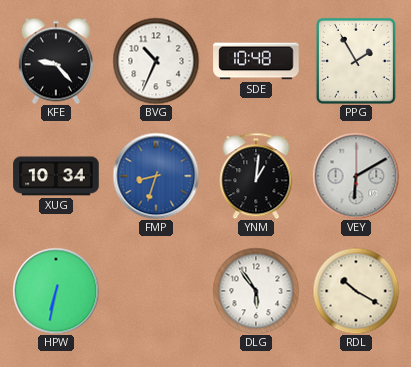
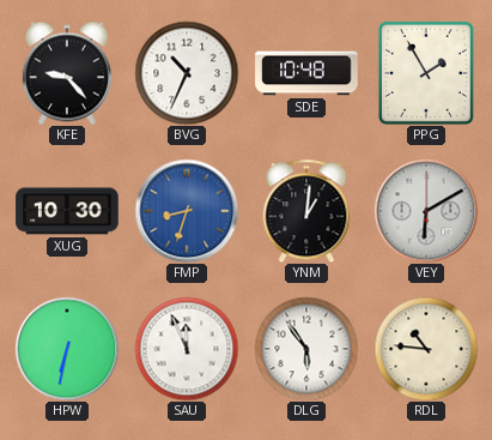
XUG: 10:34 -> 10:30 (67, 211)
SAU: none -> 11:56 (187, 349)
RDL: 10:20 -> 10:46 (426, 349)
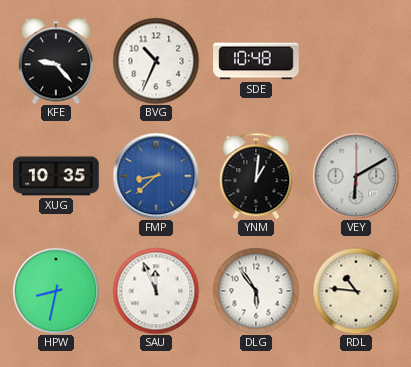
PPG: 1:55 -> none (426, 73)
XUG: 10:30 -> 10:35 (56, 176)
FMP: 8:33 -> 8:38 (156, 176)
HPW: 6:32 -> 8:32 (56, 291)
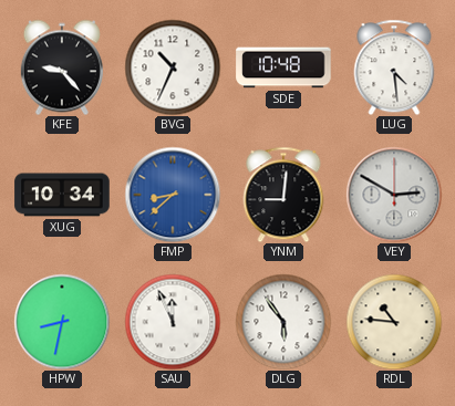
LUG: none -> 4:29 (394, 67)
XUG: 10:35 -> 10:34 (62, 195)
YNM: 1:01 -> 9:01 (283, 195)
VEY: 6:10 -> 2:50 (394, 195)
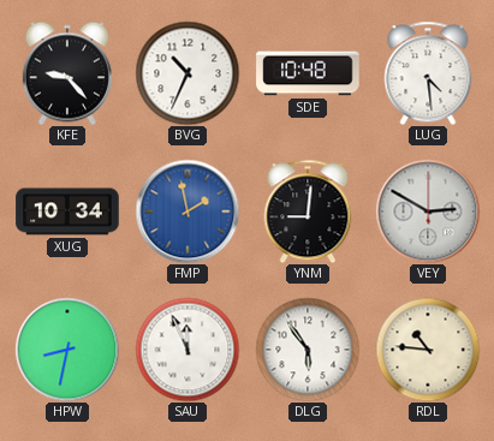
FMP: 8:38 -> 1:58 (188, 211)
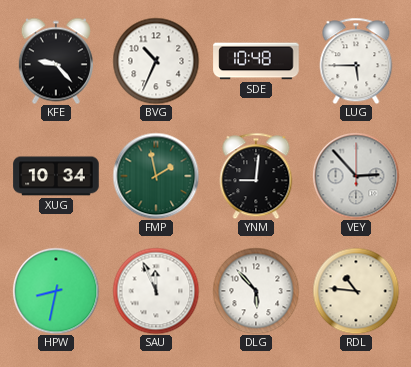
LUG: 4:29 -> 5:45 (356, 61)
FMP dial: blue -> green (156, 176)
VEY: 2:50 -> 2:53 (356, 176)
DLG: 5:54 -> 5:53 (256, 291)
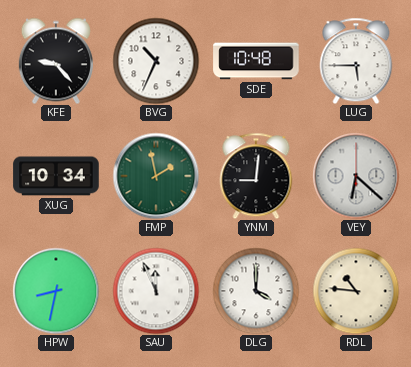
VEY: 2:53 -> 6:22 (356, 176)
DLG: 5:53 -> 4:00 (256, 291)
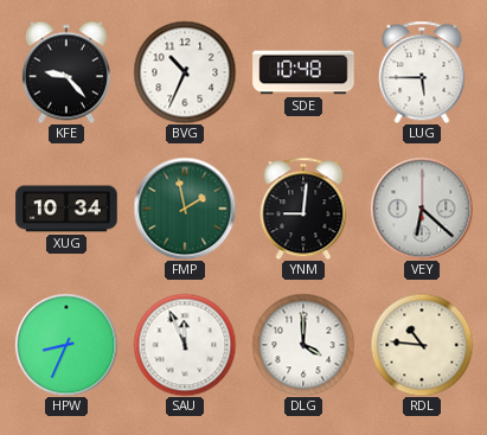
HPW: 8:32 -> 8:34 (66, 345)
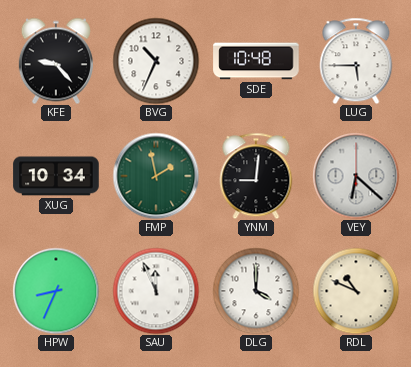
RDL: 10:46 -> 10:49 (356, 291)
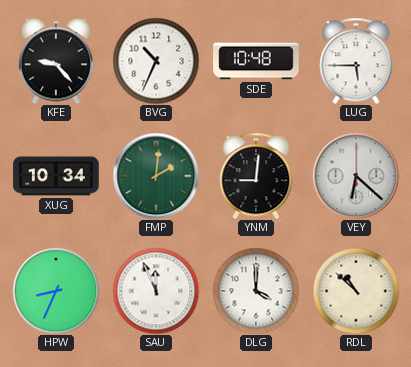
FMP: 1:58 -> 2:01 (156, 176)
RDL: 10:49 -> 10:52 (356, 291)
